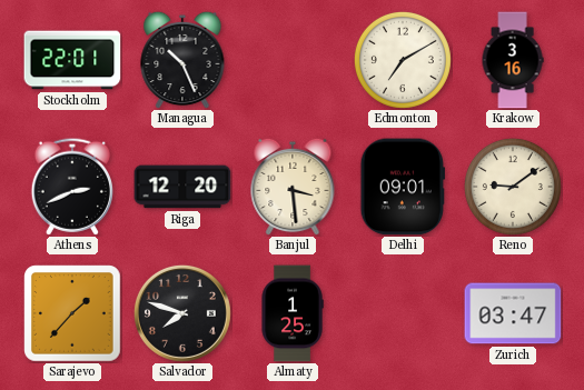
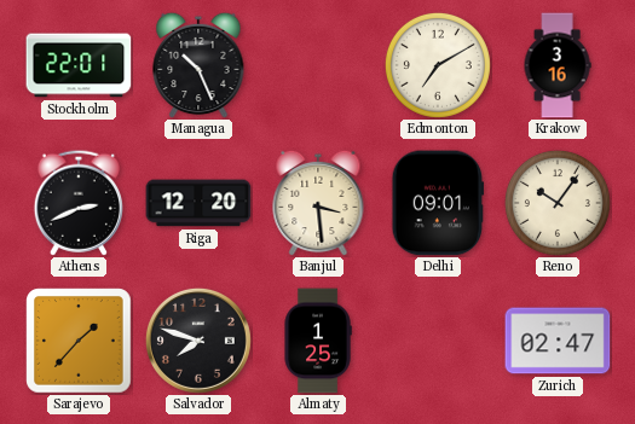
Reno: 9:09 -> 10:06 (558, 203)
Zurich: 03:47 -> 02:47 (558, 341)
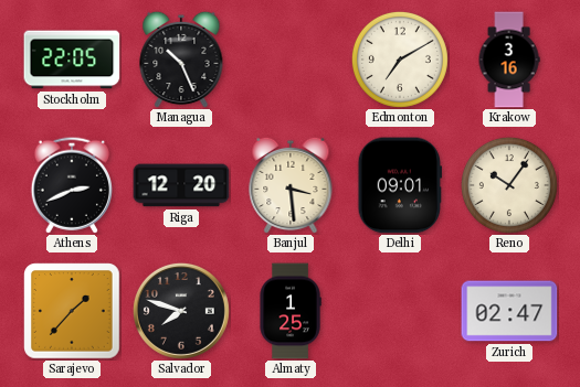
Stockholm: 22:01 -> 22:05 (72, 60)
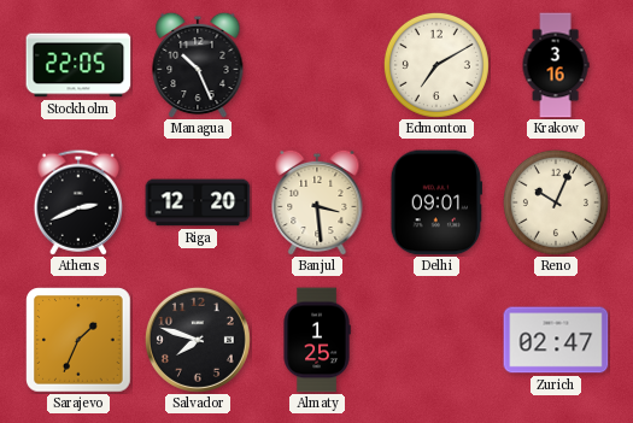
Reno: 10:06 -> 10:04 (556, 202)
Sarajevo: 1:37 -> 1:34 (78, 340)
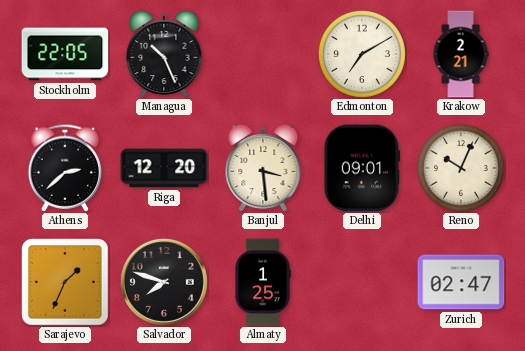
Krakow: 3:16 -> 2:21 (461, 54)
Athens: 2:41 -> 2:38 (65, 168)
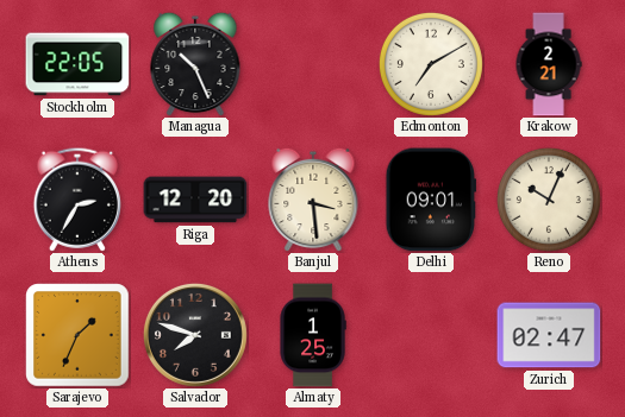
Athens: 2:38 -> 2:35 (77, 200)
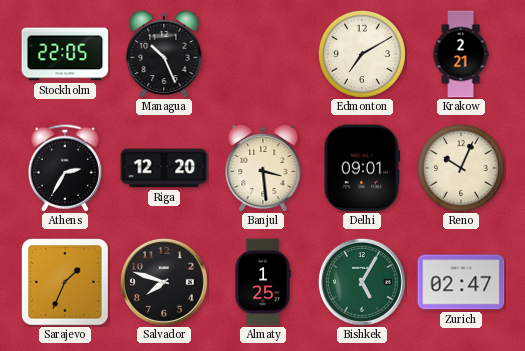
Bishkek: none -> 5:05 (362, 282)
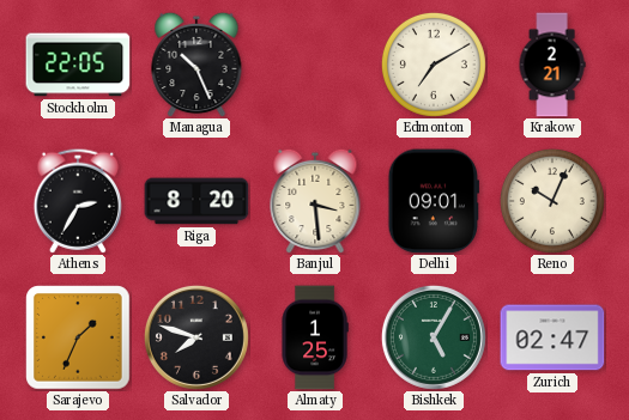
Riga: 12:20 -> 8:20 (196, 201)
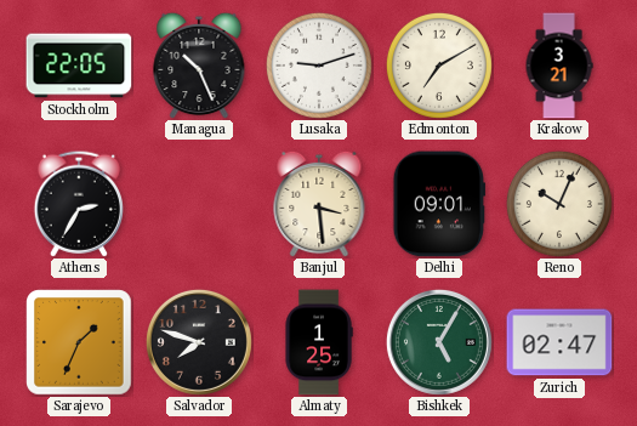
Lusaka: none -> 9:12 (319, 66)
Krakow: 2:21 -> 3:21 (559, 66)
Riga: 8:20 -> none (196, 201)
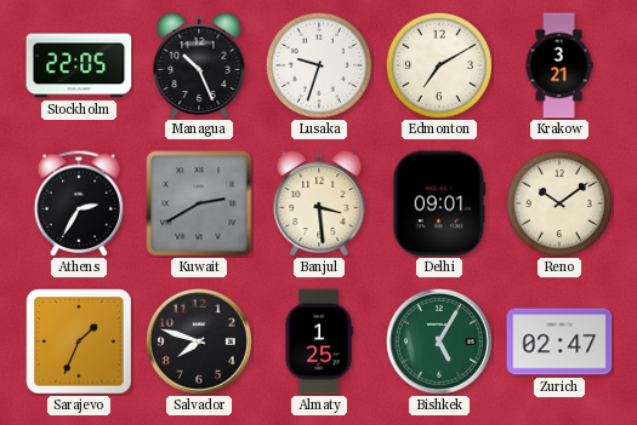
Lusaka: 9:12 -> 9:33 (319, 65)
Kuwait: none -> 2:40 (199, 203)
Reno: 10:04 -> 10:09 (559, 203)
